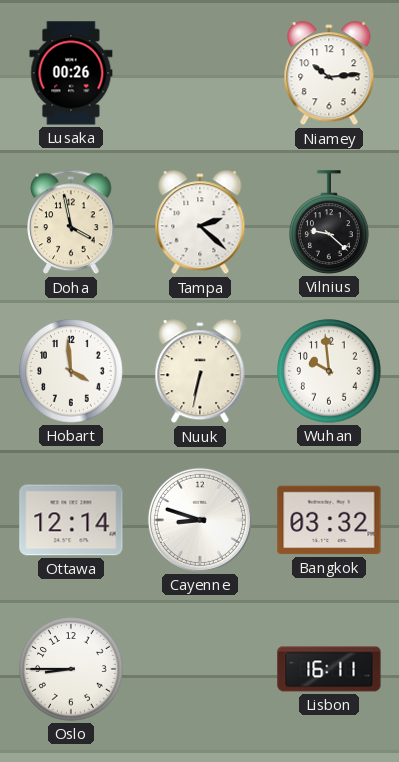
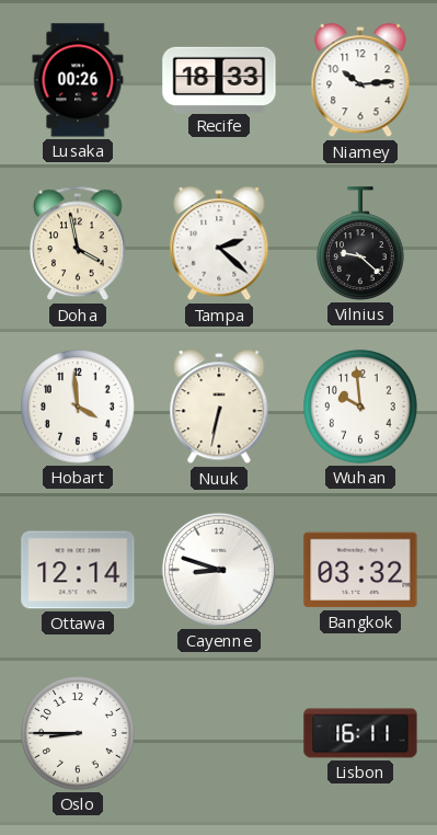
Recife: none -> 18:33 (219, 79)
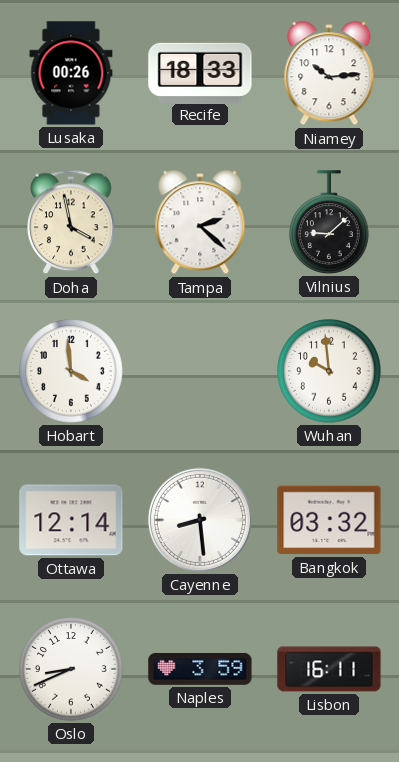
Vilnius: 9:22 -> 9:08 (330, 222)
Nuuk: 6:32 -> none (219, 408)
Cayenne: 8:48 -> 8:29 (200, 520)
Oslo: 8:45 -> 8:41 (71, 669)
Naples: none -> 3:59 (200, 669)
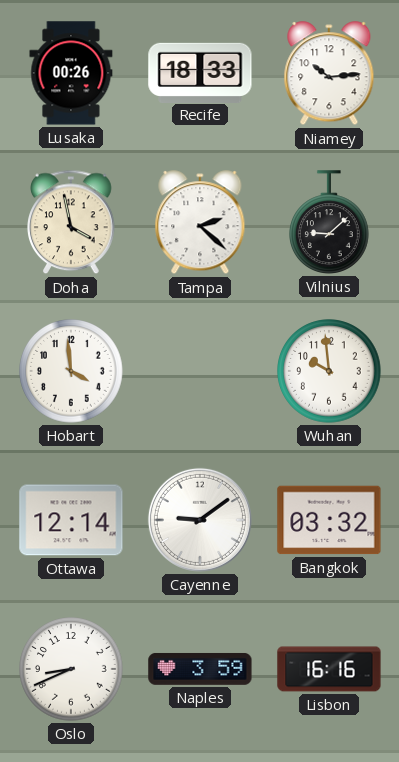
Cayenne: 8:29 -> 9:09 (200, 520)
Lisbon: 16:11 -> 16:16 (329, 669)
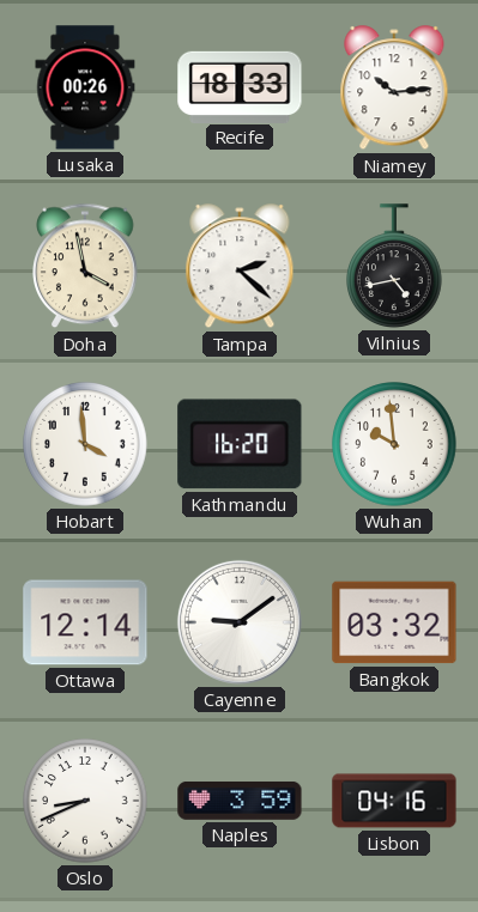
Vilnius: 9:08 -> 4:43 (395, 266)
Kathmandu: none -> 16:20 (240, 444)
Lisbon: 16:16 -> 04:16 (394, 801)
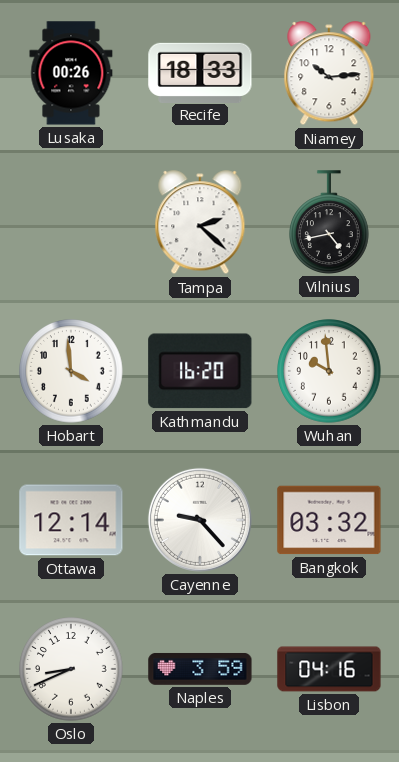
Doha: 3:58 -> none (85, 266)
Cayenne: 9:09 -> 9:23 (200, 520)
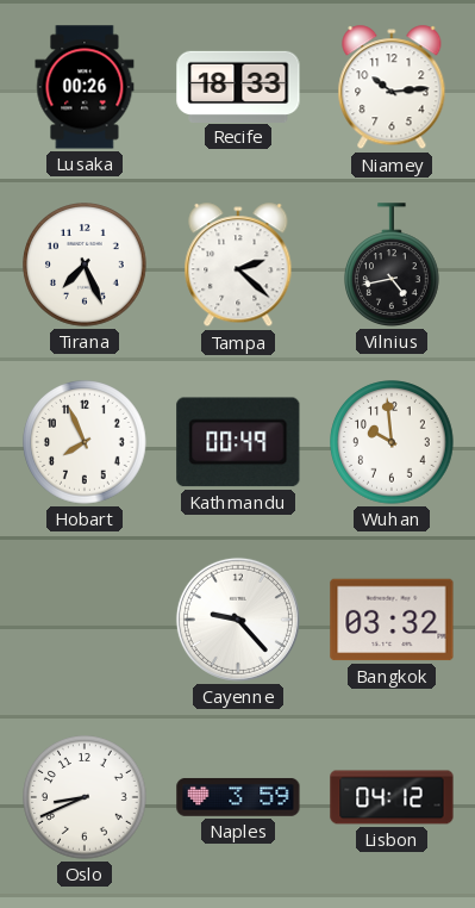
Tirana: none -> 7:26 (85, 265)
Hobart: 3:59 -> 7:56 (85, 442)
Kathmandu: 16:20 -> 00:49 (238, 442)
Ottawa: 12:14 -> none (71, 520)
Lisbon: 04:16 -> 04:12 (392, 797)
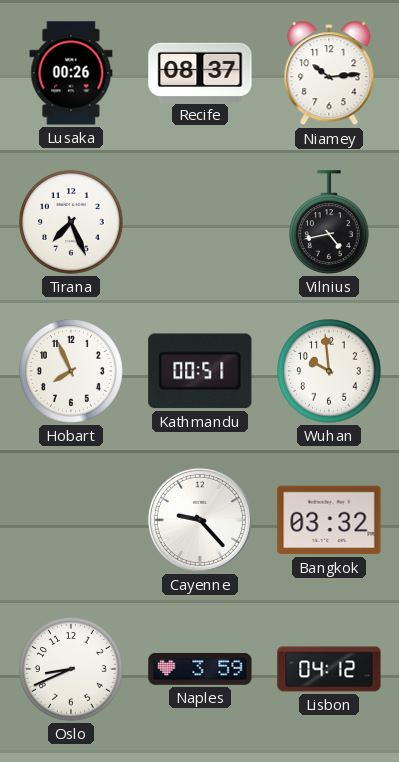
Recife: 18:33 -> 08:37 (200, 72)
Tampa: 2:22 -> none (238, 266)
Kathmandu: 00:49 -> 00:51 (200, 371)
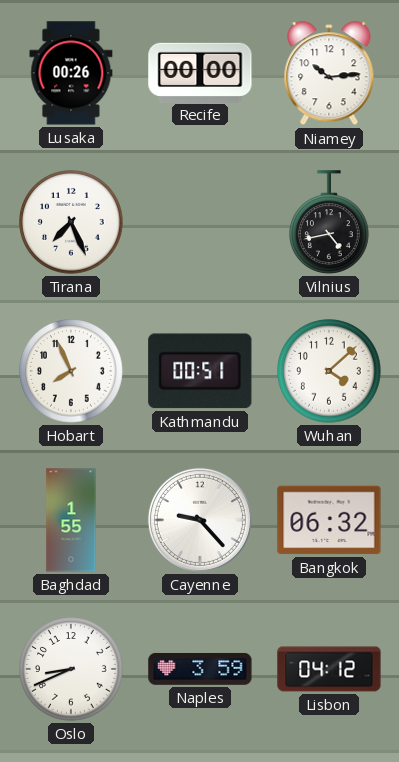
Recife: 08:37 -> 00:00 (200, 72)
Wuhan: 9:59 -> 4:08 (329, 371)
Baghdad: none -> 1:55 (71, 520)
Bangkok: 03:32 -> 06:32 (329, 520)
